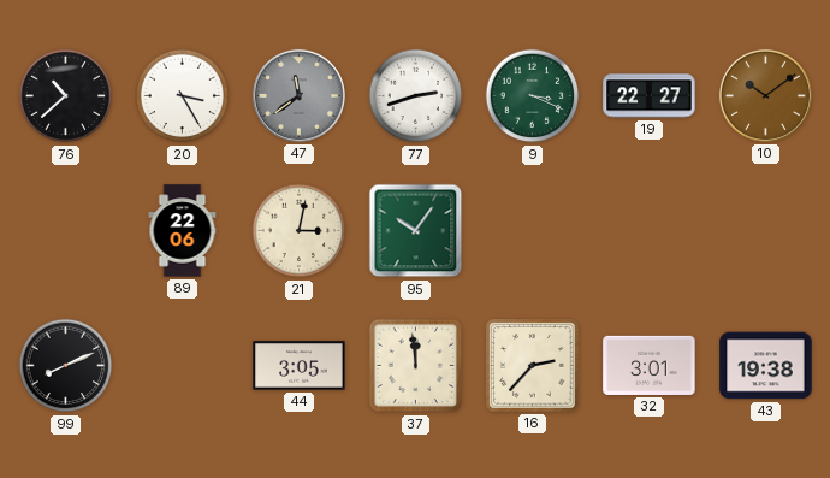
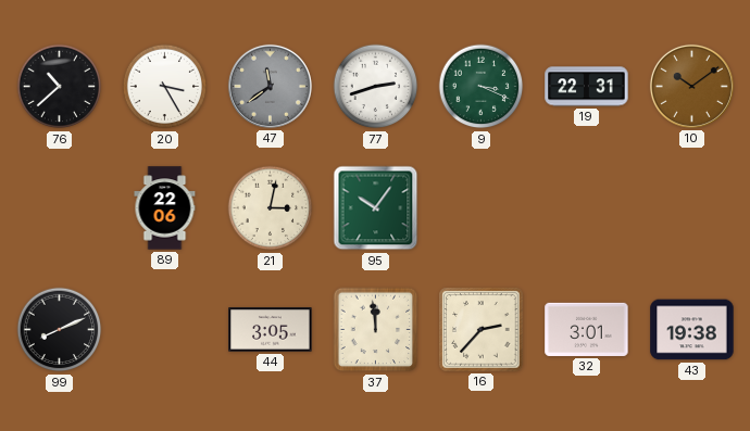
19: 22:27 -> 22:31 (587, 87)
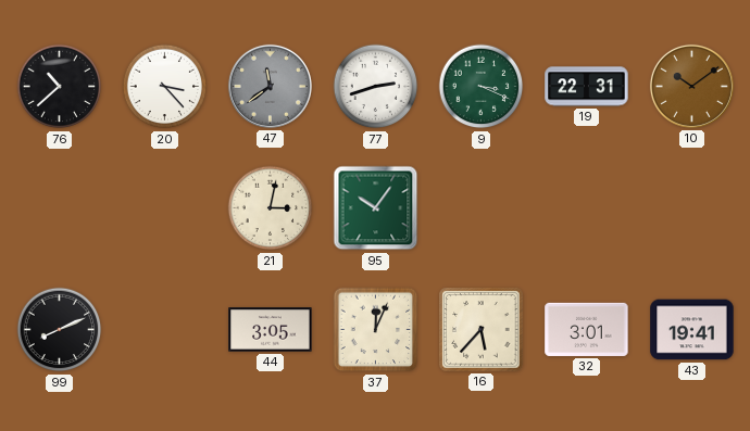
20: 3:25 -> 3:23 (165, 87)
89: 22:06 -> none (165, 208)
37: 11:59 -> 12:04 (376, 330)
16: 2:37 -> 5:37 (482, 330)
43: 19:38 -> 19:41 (692, 330)
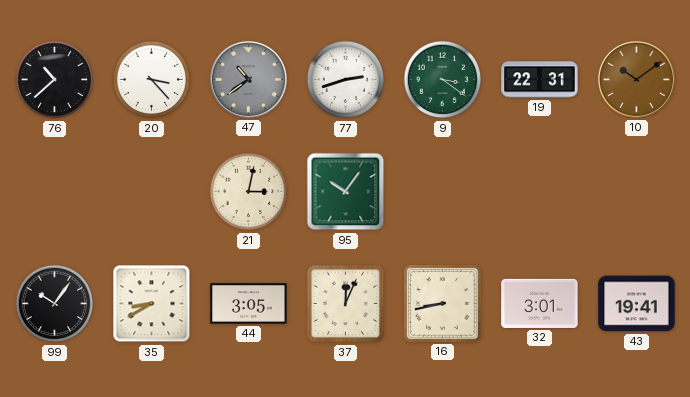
47: 11:39 -> 10:39 (248, 79)
9: 3:19 -> 3:21 (443, 80)
99: 8:11 -> 10:06 (55, 304)
35: none -> 8:40 (152, 304)
16: 5:37 -> 8:43 (443, 304)
